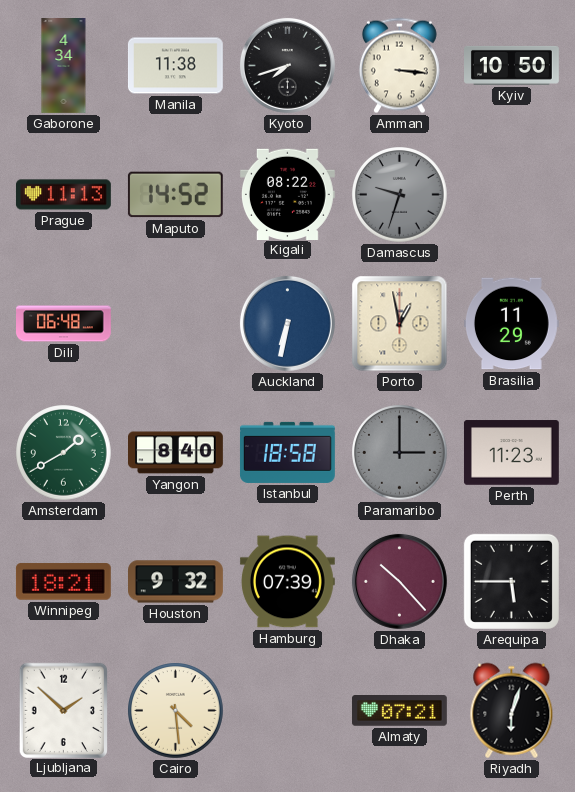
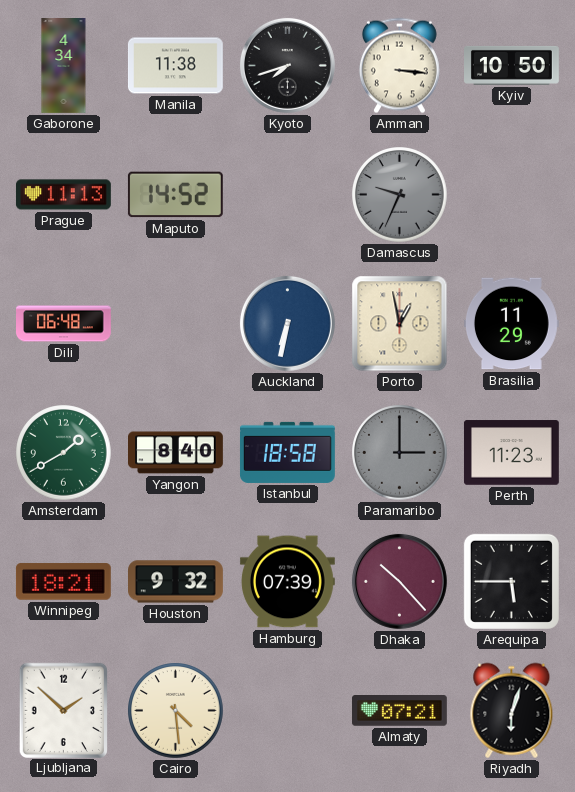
Kigali: 08:22 -> none (287, 194)
Damascus: 9:33 -> 9:34 (400, 195)
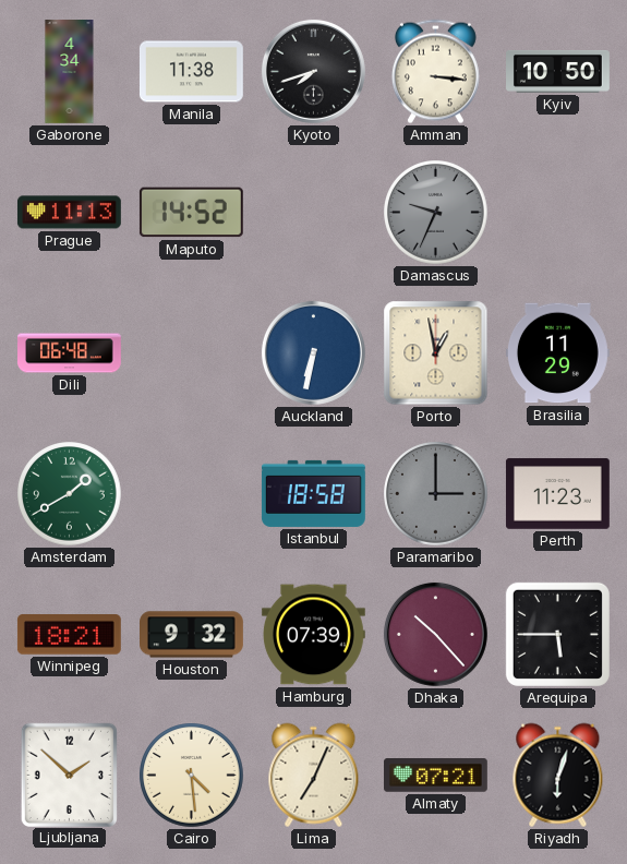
Yangon: 8:40 -> none (176, 453)
Lima: none -> 7:04 (314, 776)
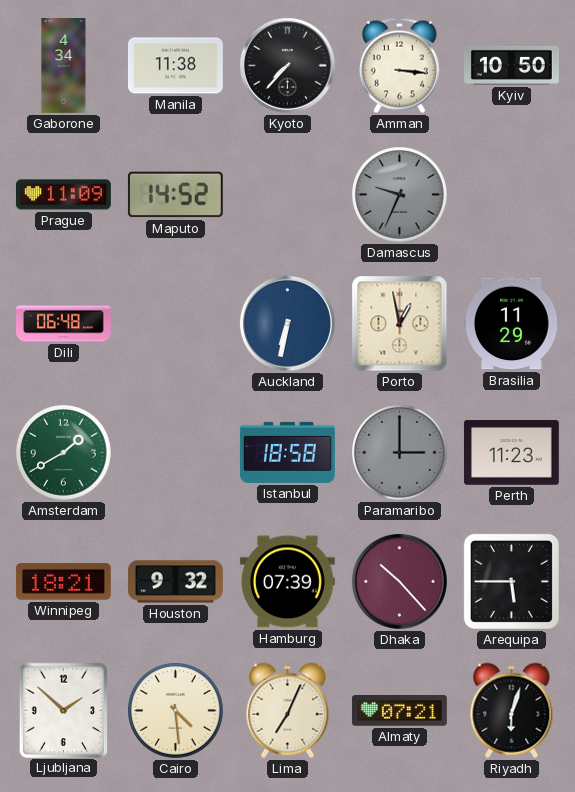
Kyoto: 7:42 -> 7:37 (287, 65)
Prague: 11:13 -> 11:09 (63, 195)
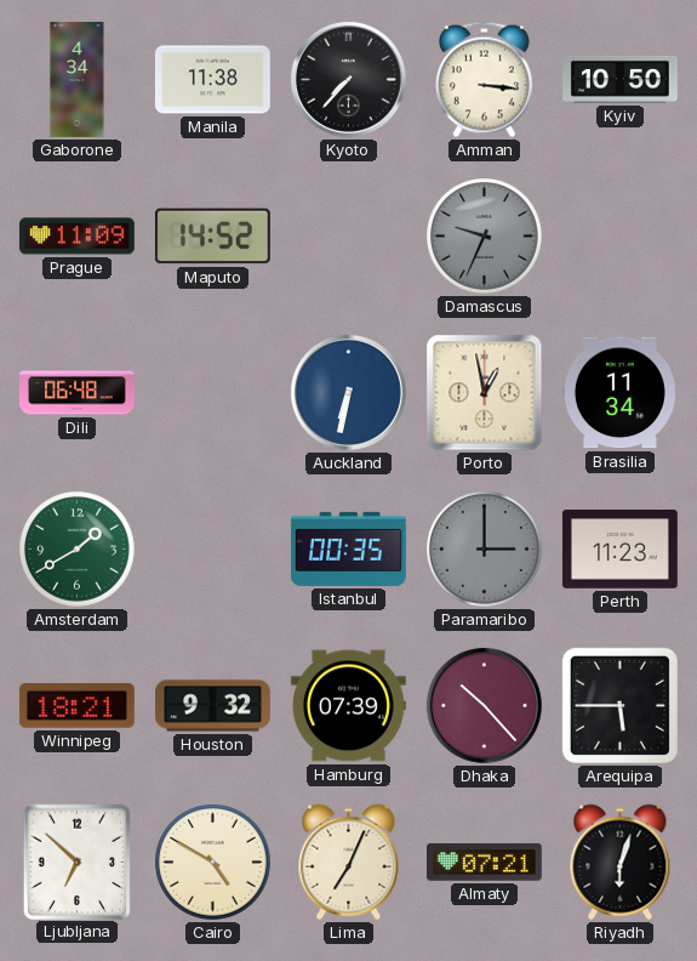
Brasilia: 11:29 -> 11:34 (619, 393)
Istanbul: 18:58 -> 00:35 (348, 548)
Ljubljana: 1:52 -> 6:52 (76, 862)
Cairo: 4:29 -> 4:50 (213, 863)
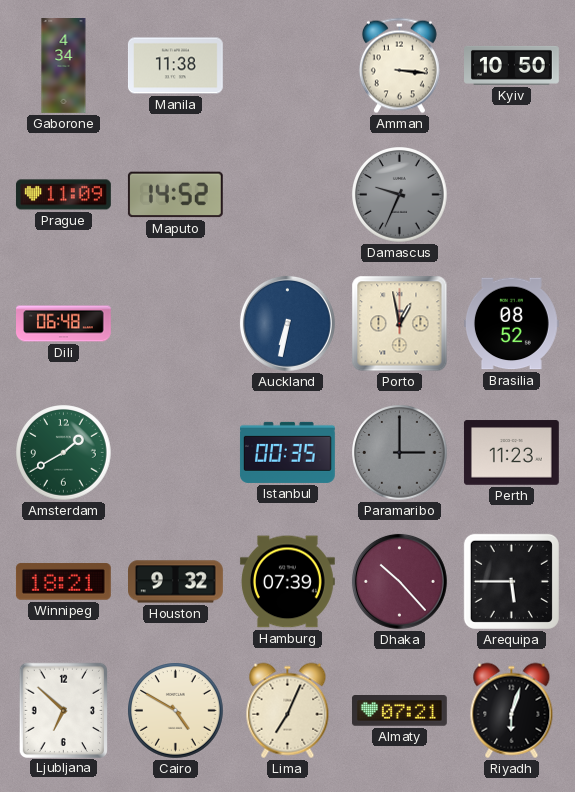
Kyoto: 7:37 -> none (348, 79)
Brasilia: 11:34 -> 08:52 (511, 324)
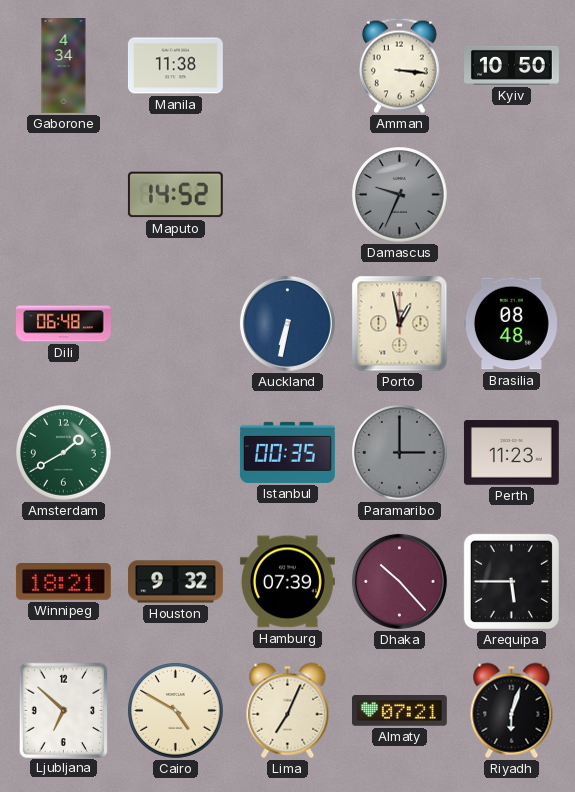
Prague: 11:09 -> none (63, 195)
Brasilia: 08:52 -> 08:48 (511, 324)
